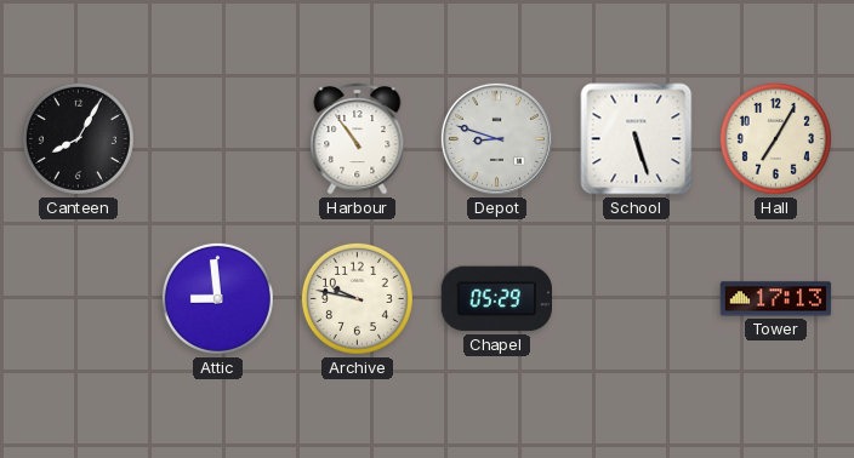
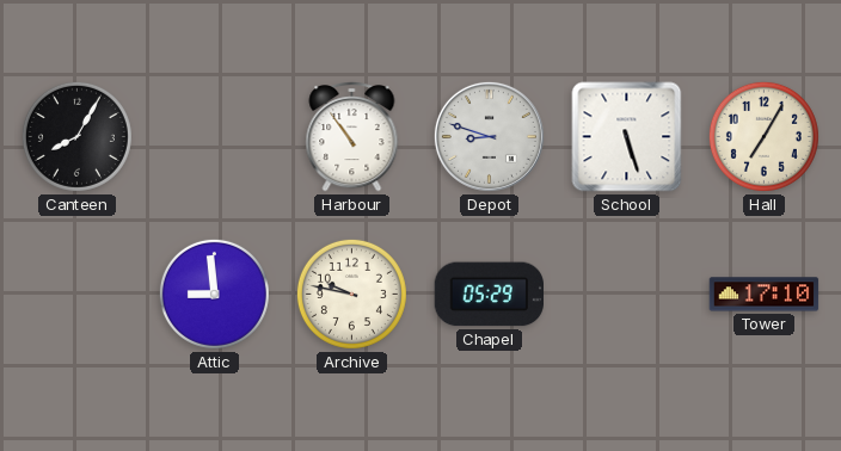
Tower: 17:13 -> 17:10 (765, 295)
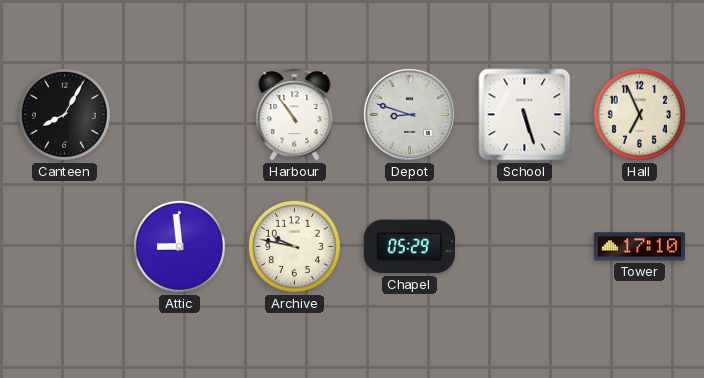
Hall: 7:05 -> 6:56 (639, 114)
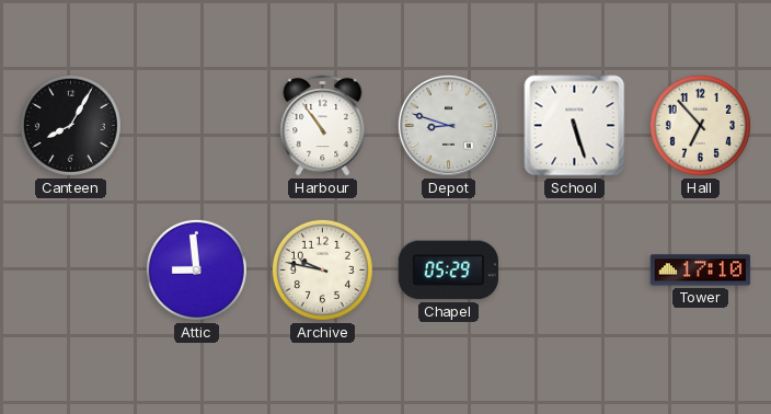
Hall: 6:56 -> 6:53 (700, 125)
